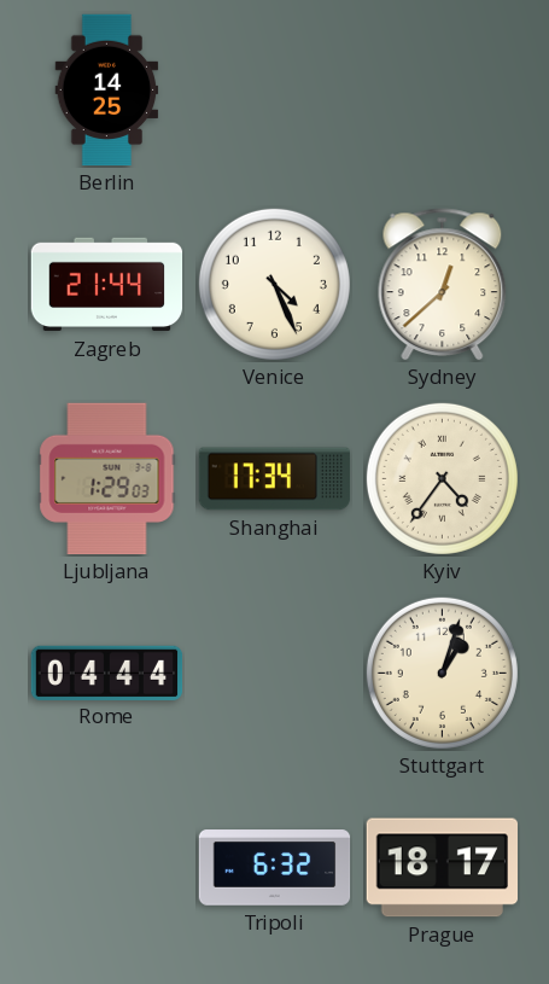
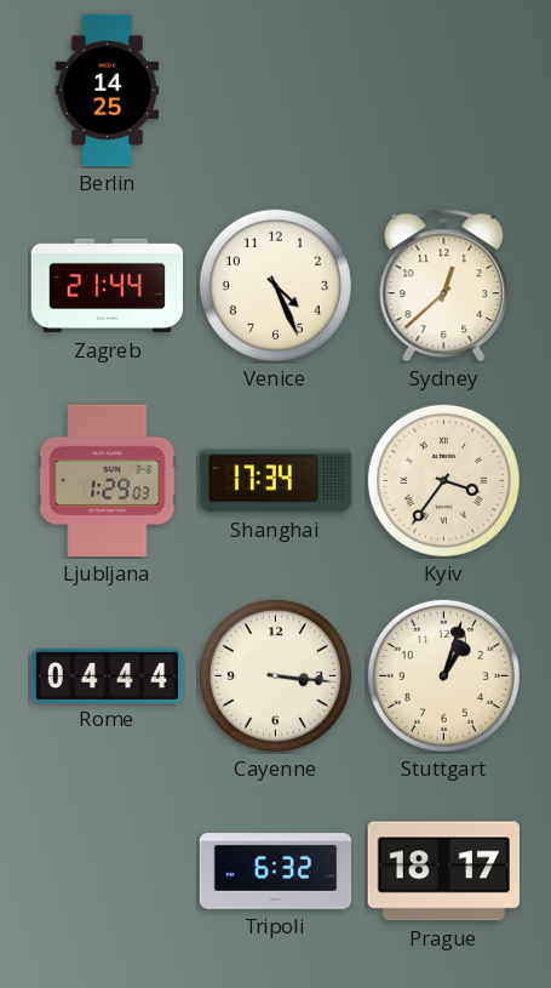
Kyiv: 4:36 -> 3:36 (443, 480)
Cayenne: none -> 3:16 (275, 675)
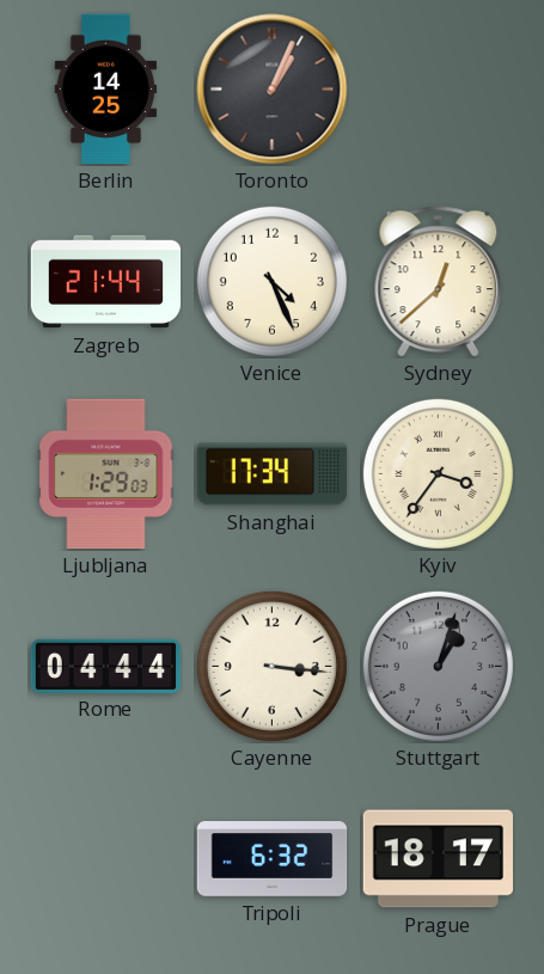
Toronto: none -> 1:04 (273, 90)
Stuttgart dial: cream -> grey (438, 666)
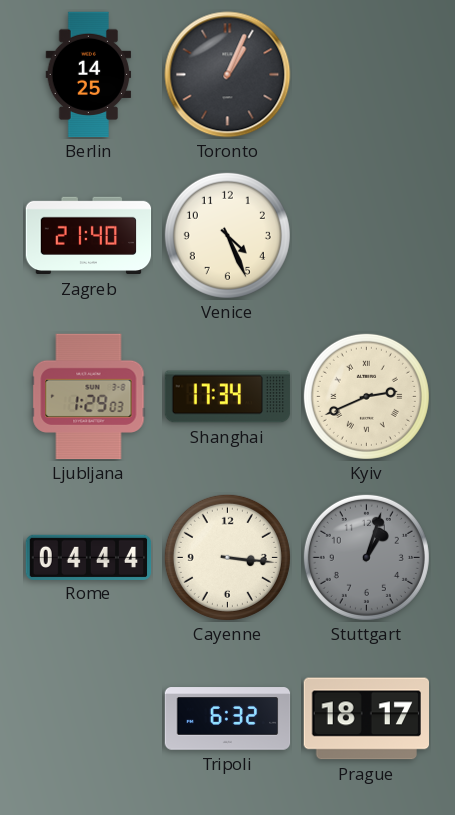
Zagreb: 21:44 -> 21:40 (89, 236)
Sydney: 12:38 -> none (439, 282)
Kyiv: 3:36 -> 2:41 (366, 396)
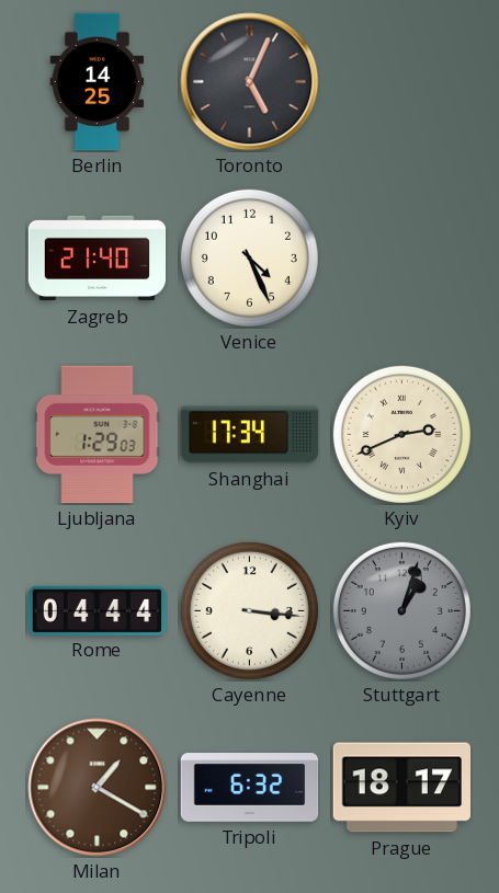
Toronto: 1:04 -> 5:04 (250, 82)
Milan: none -> 1:20 (98, 788)
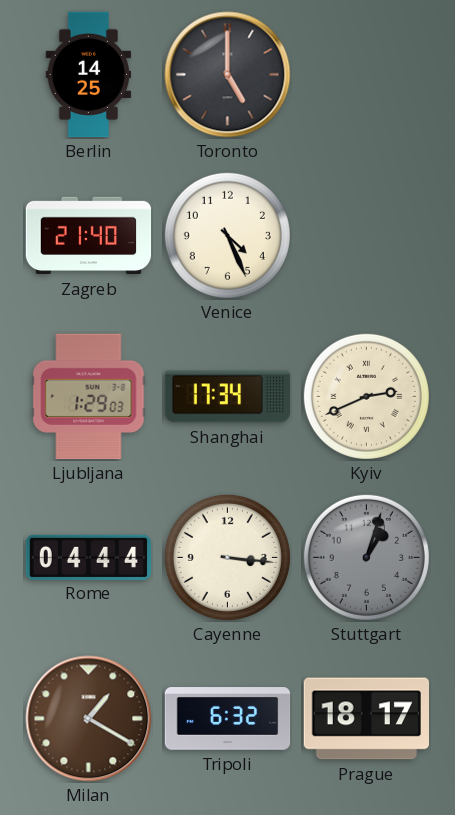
Toronto: 5:04 -> 5:00 (228, 75)
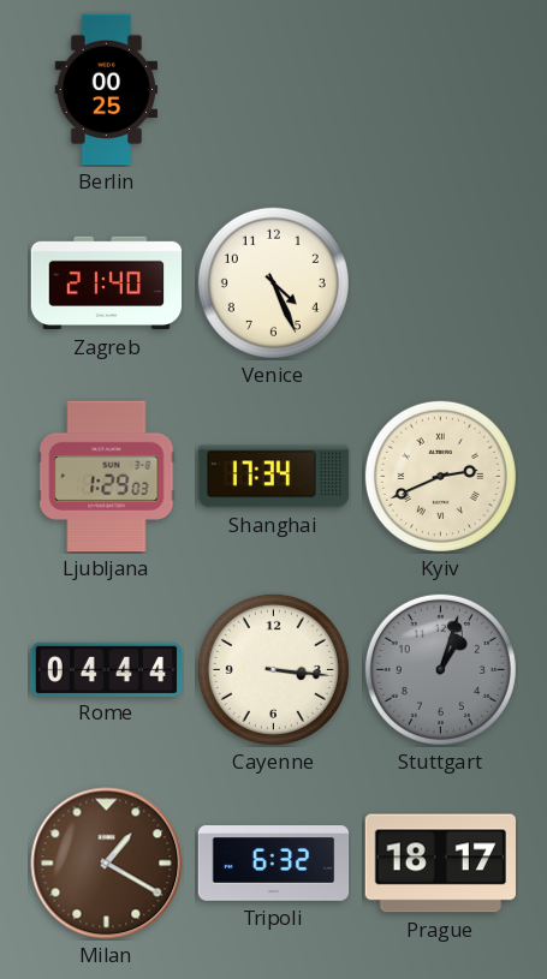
Berlin: 14:25 -> 00:25 (107, 90)
Toronto: 5:00 -> none (228, 75)
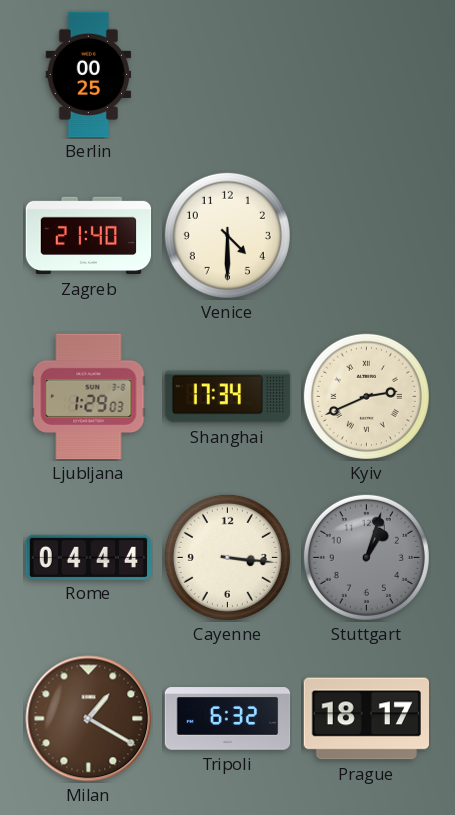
Venice: 4:26 -> 4:30 (227, 235)
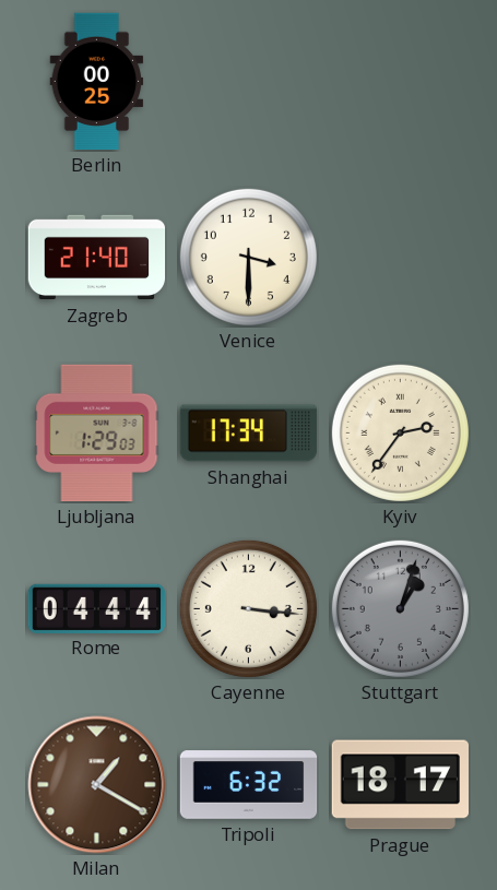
Venice: 4:30 -> 3:30 (248, 257)
Kyiv: 2:41 -> 2:36 (400, 432)
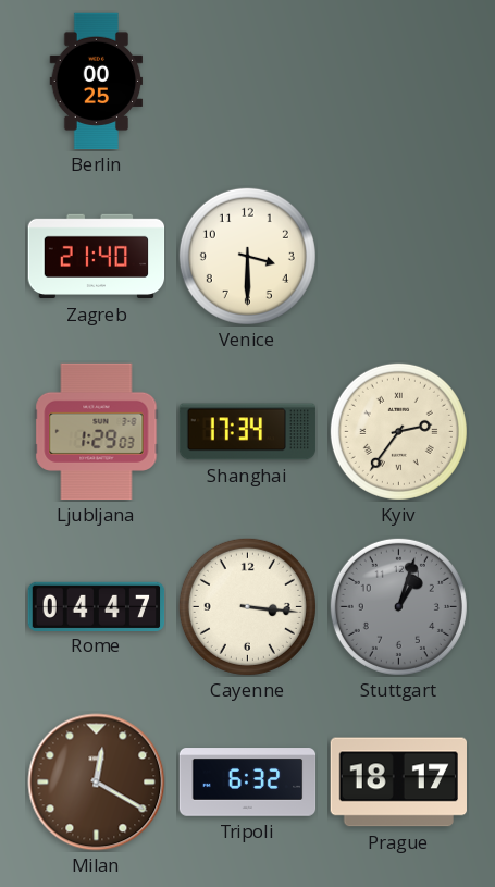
Rome: 04:44 -> 04:47 (97, 606)
Milan: 1:20 -> 12:20 (97, 783)
